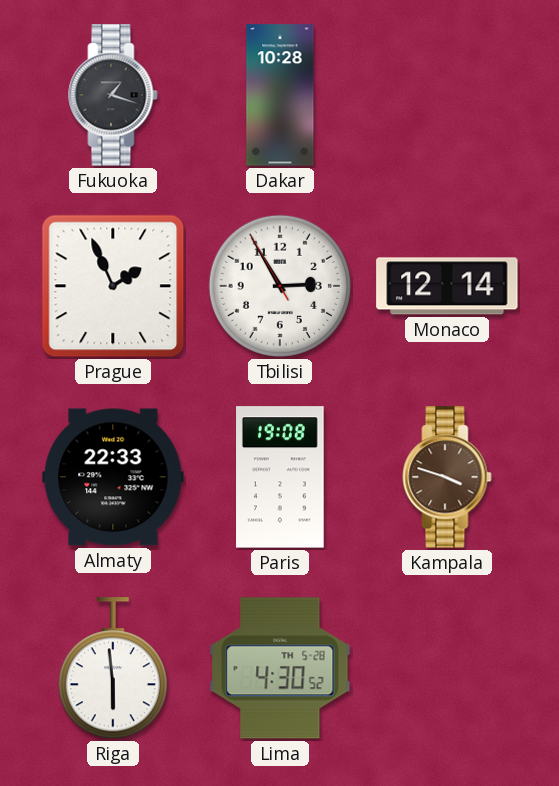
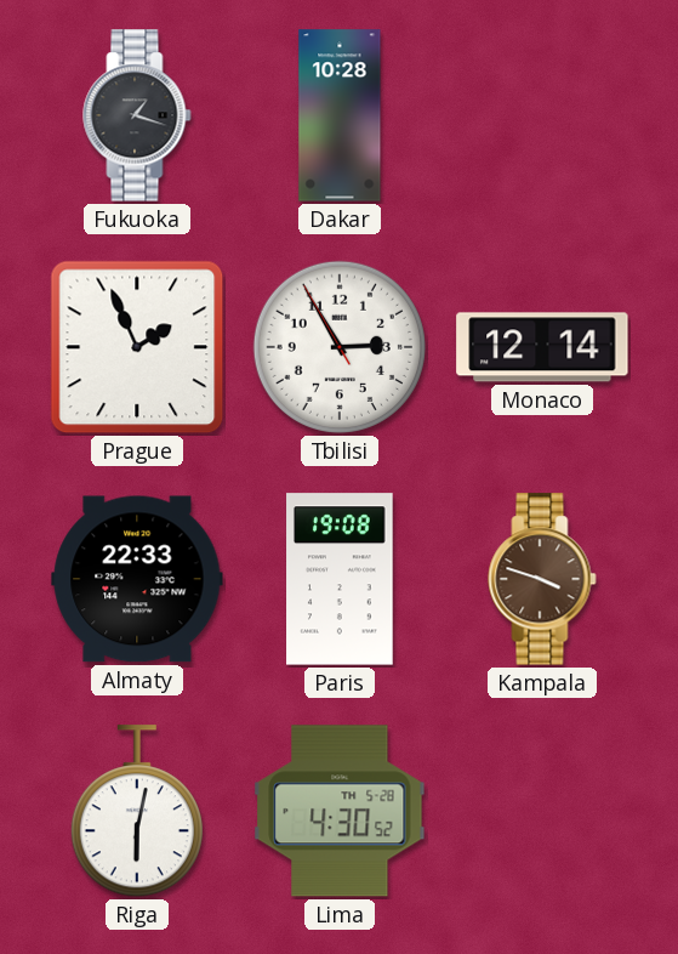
Riga: 5:59 -> 6:02 (137, 812)
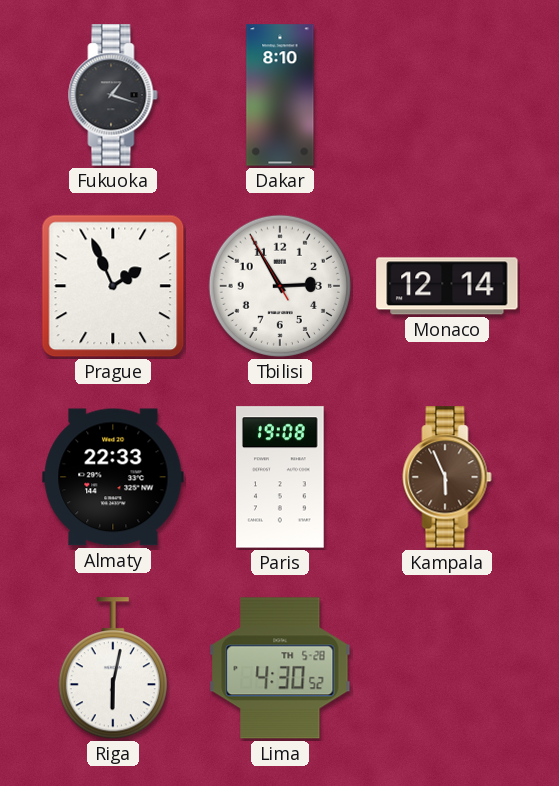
Dakar: 10:28 -> 8:10 (280, 95)
Kampala: 3:48 -> 5:56 (447, 477)
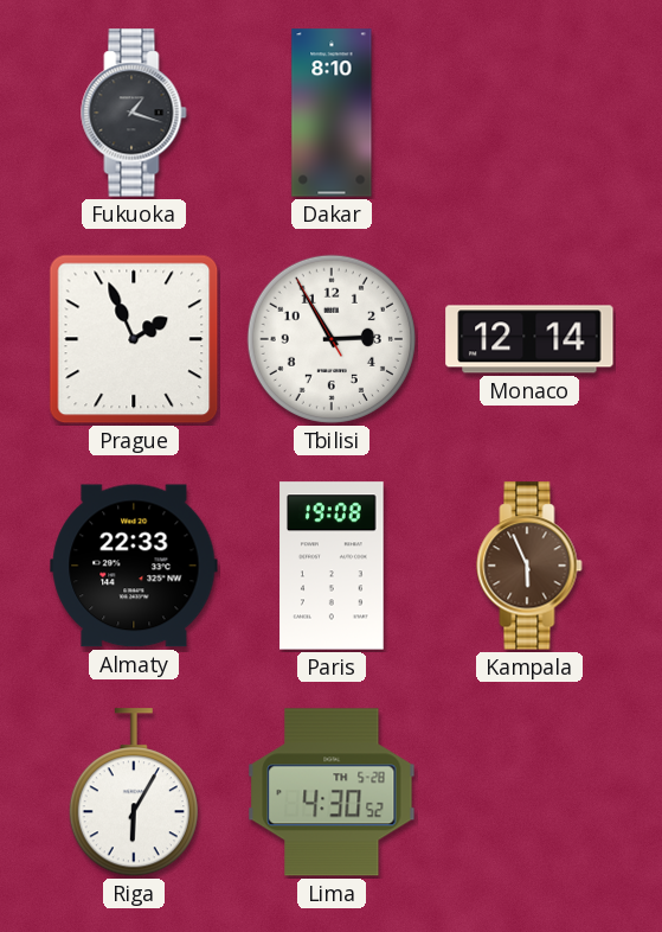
Riga: 6:02 -> 6:05 (134, 793)
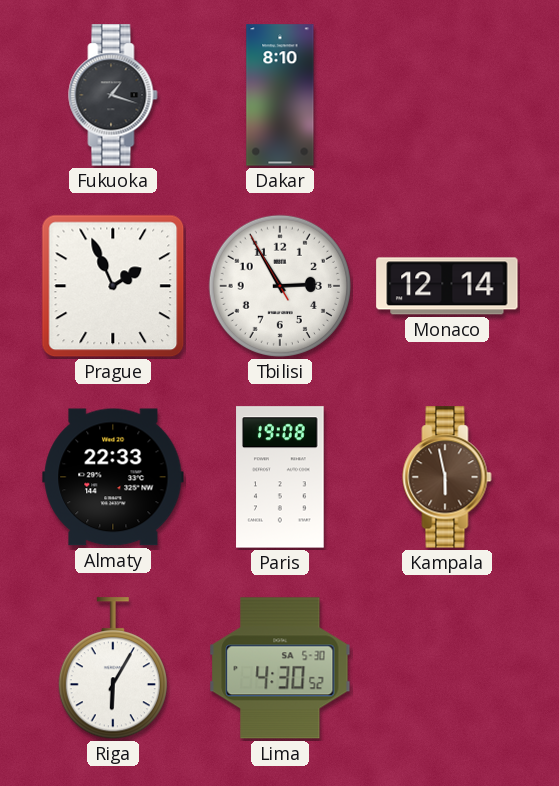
Kampala: 5:56 -> 5:58 (447, 477)
Lima date: TH 5-28 -> SA 5-30 (280, 668)
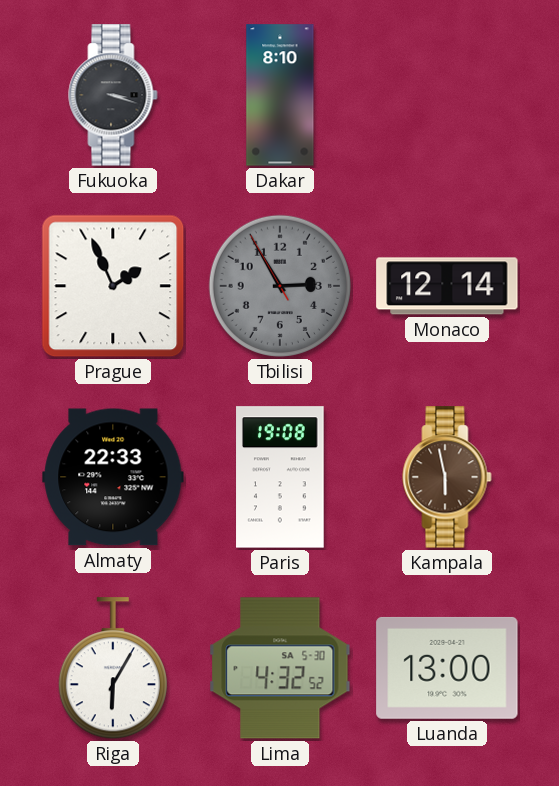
Fukuoka: 1:18 -> 3:18 (113, 95)
Tbilisi dial: white -> grey (280, 286)
Lima: 4:30 -> 4:32 (280, 668)
Luanda: none -> 13:00 (447, 668)
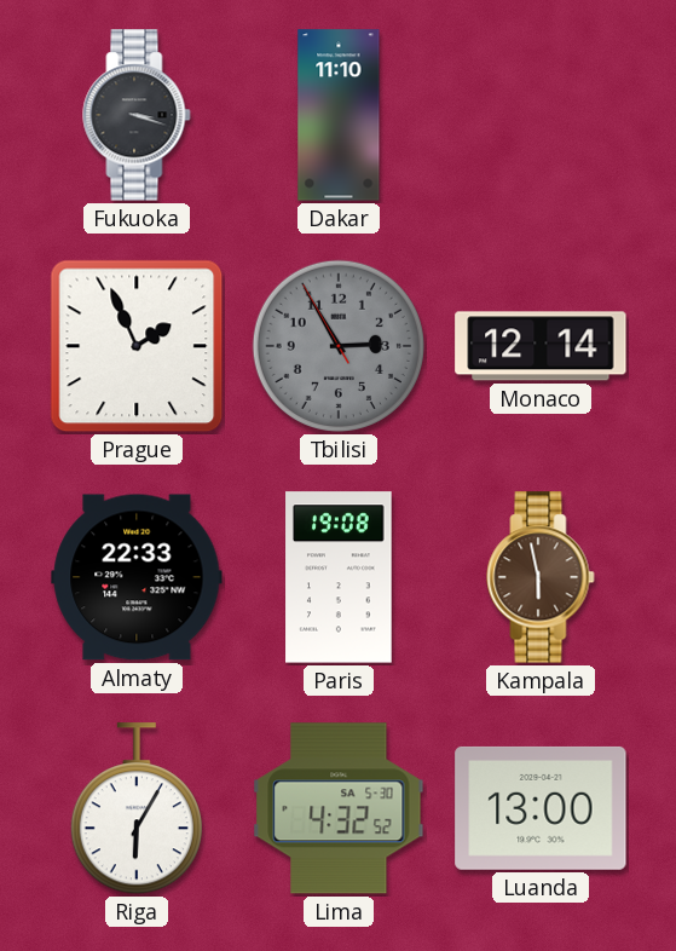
Dakar: 8:10 -> 11:10 (339, 115)
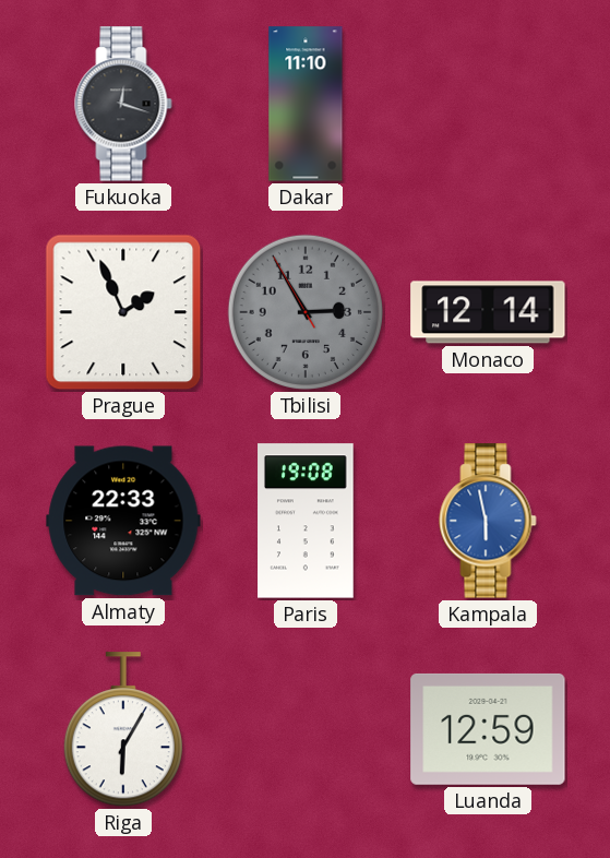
Fukuoka: 3:18 -> 12:18 (123, 104)
Kampala dial: brown -> blue (488, 521)
Lima: 4:32 -> none (339, 808)
Luanda: 13:00 -> 12:59 (488, 729)
